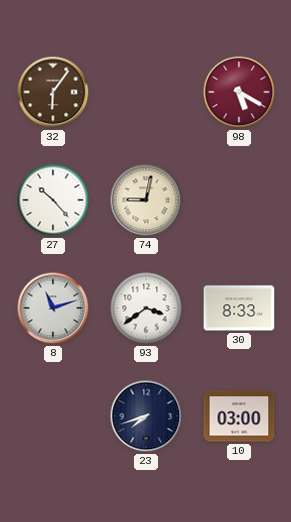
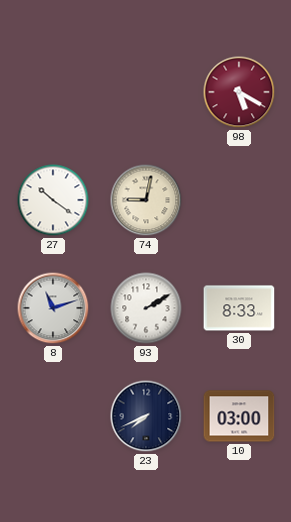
32: 6:06 -> none (53, 92)
27: 10:23 -> 10:21 (53, 200)
93: 3:39 -> 2:10 (146, 308)
23: 7:42 -> 7:41 (146, 416)
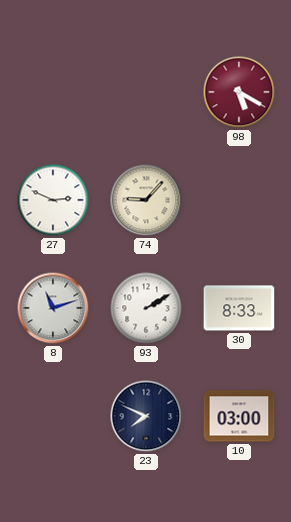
27: 10:21 -> 2:49 (53, 200)
74: 9:02 -> 9:07 (146, 200)
23: 7:41 -> 7:49 (146, 416)
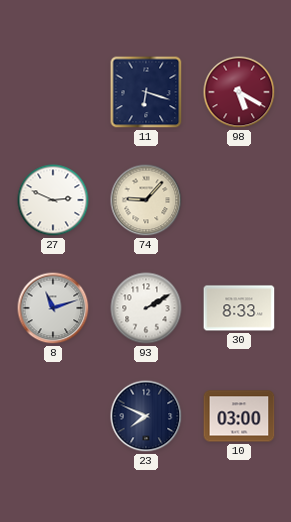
11: none -> 6:18 (146, 92)
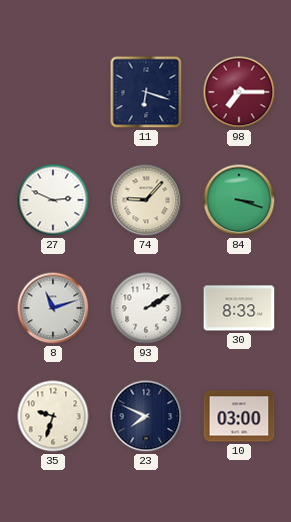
98: 5:20 -> 7:15 (239, 92)
84: none -> 3:18 (239, 200)
35: none -> 9:33 (53, 416)
